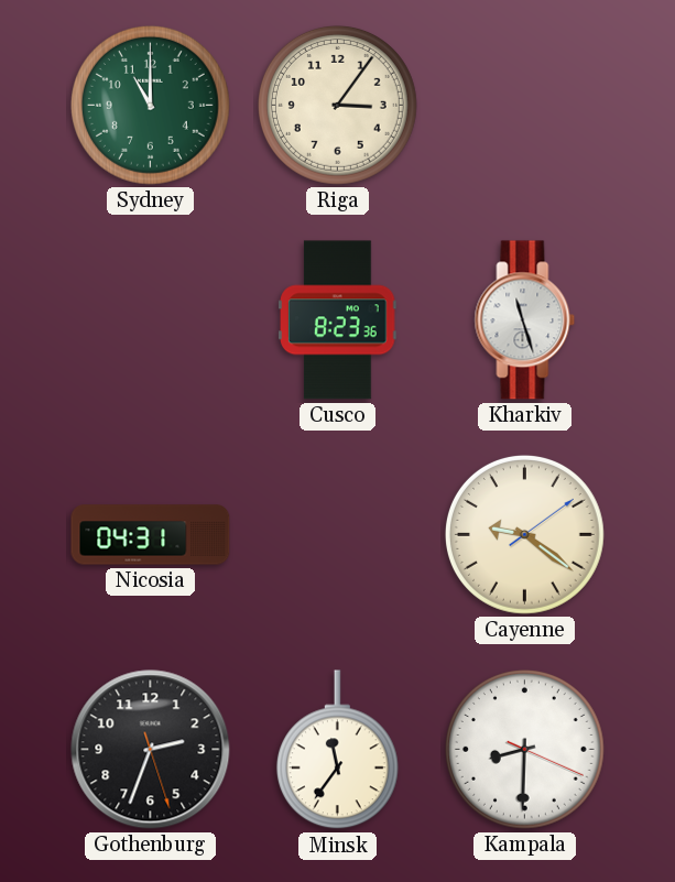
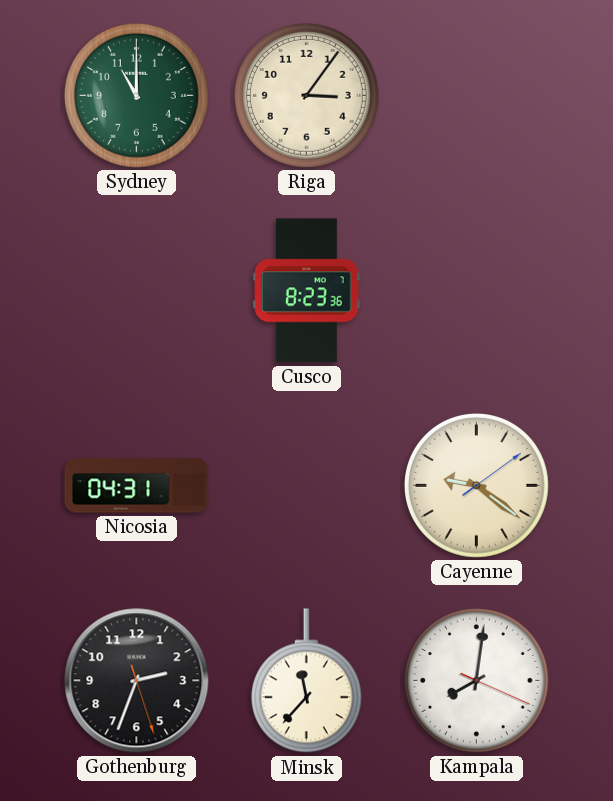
Kharkiv: 11:27 -> none (525, 320)
Minsk: 11:36 -> 11:37 (306, 681)
Kampala: 8:30 -> 8:01 (476, 680)
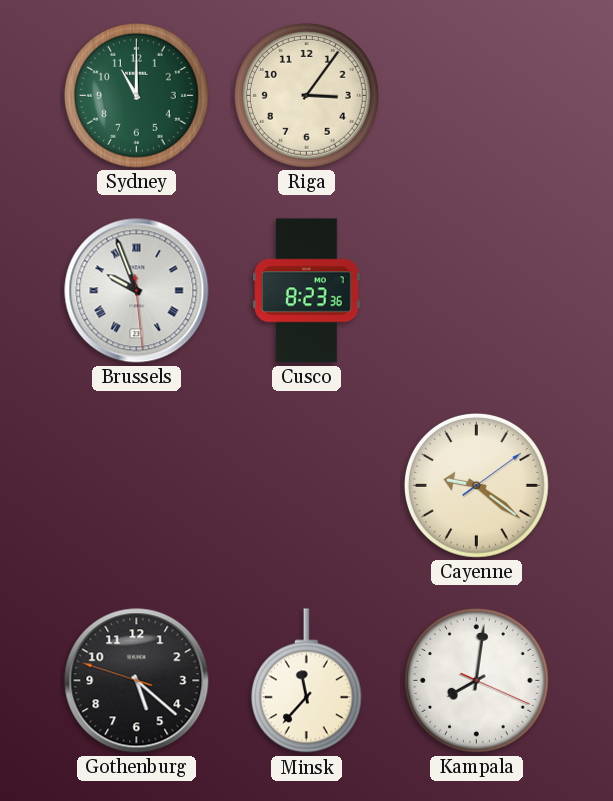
Brussels: none -> 9:56 (137, 291)
Nicosia: 04:31 -> none (137, 486)
Gothenburg: 2:33 -> 5:21 (137, 681)
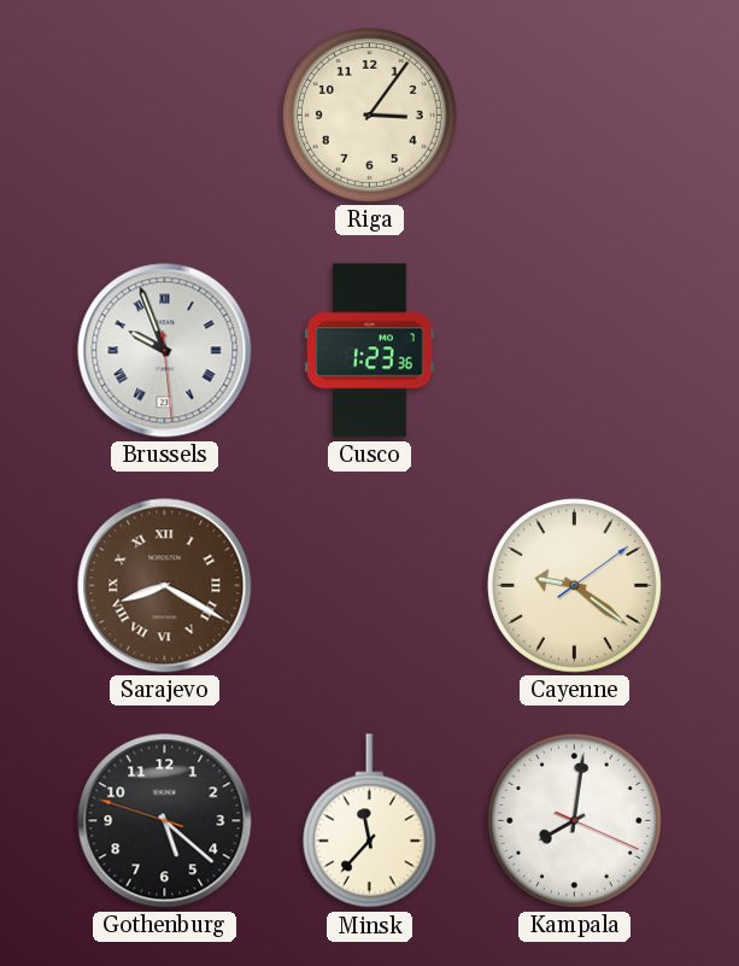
Sydney: 11:00 -> none (136, 95)
Cusco: 8:23 -> 1:23 (370, 351)
Sarajevo: none -> 8:20 (165, 586)
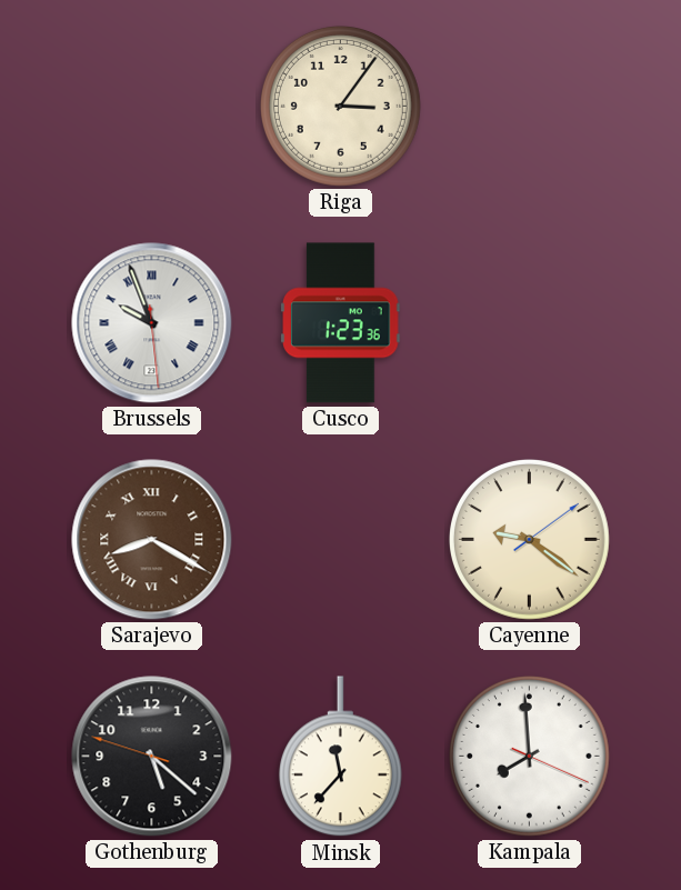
Kampala: 8:01 -> 7:59 (529, 756)
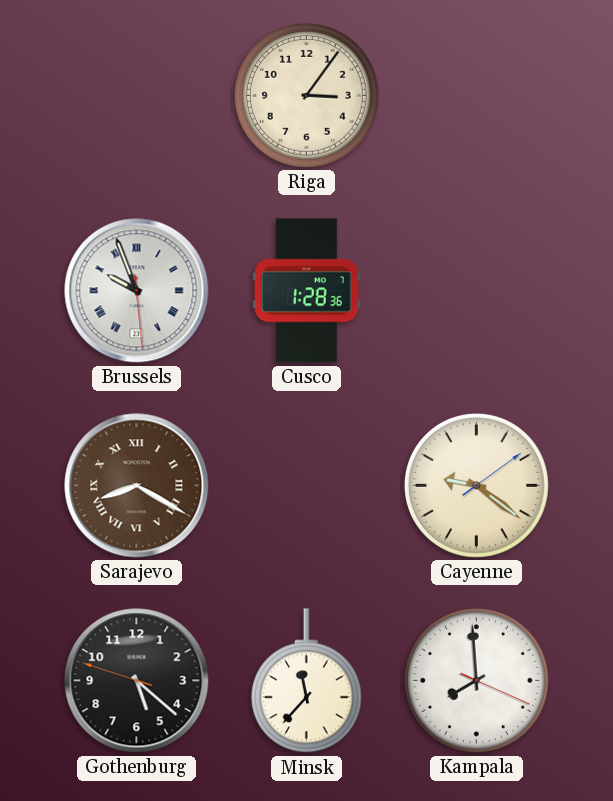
Cusco: 1:23 -> 1:28 (307, 291)
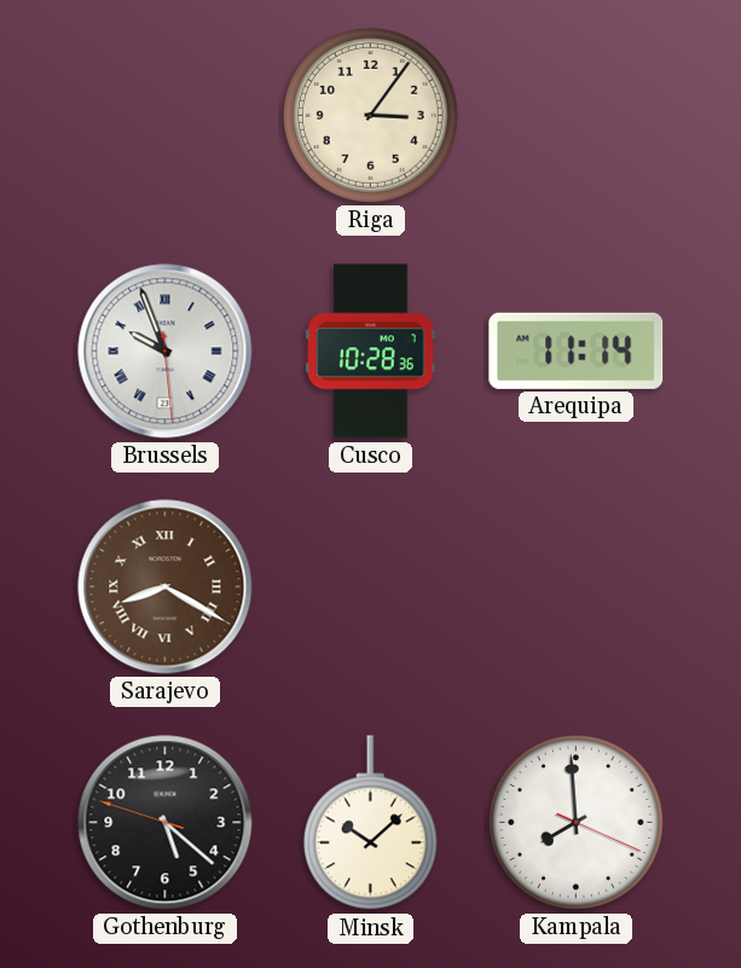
Cusco: 1:28 -> 10:28 (371, 352)
Arequipa: none -> 11:14 (577, 350)
Cayenne: 9:21 -> none (476, 485)
Minsk: 11:37 -> 10:08 (370, 823)
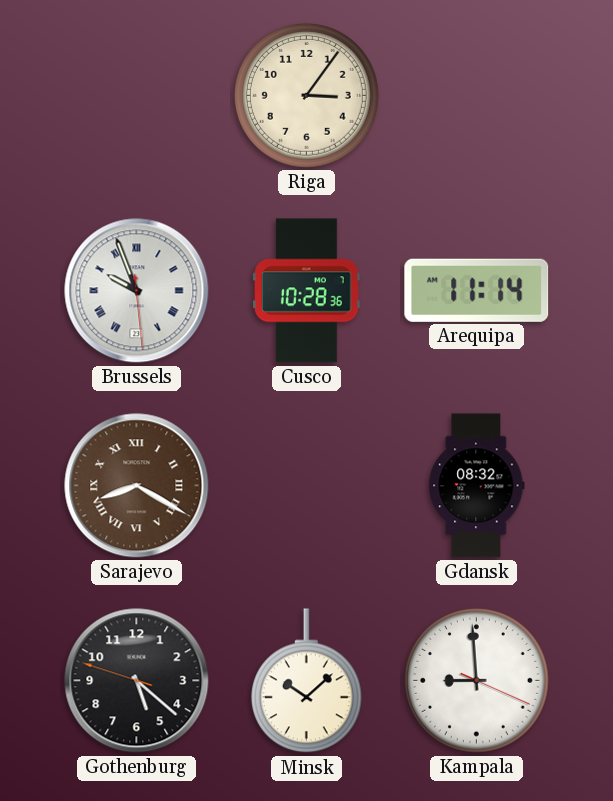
Gdansk: none -> 08:32 (477, 486)
Kampala: 7:59 -> 8:59 (476, 680)
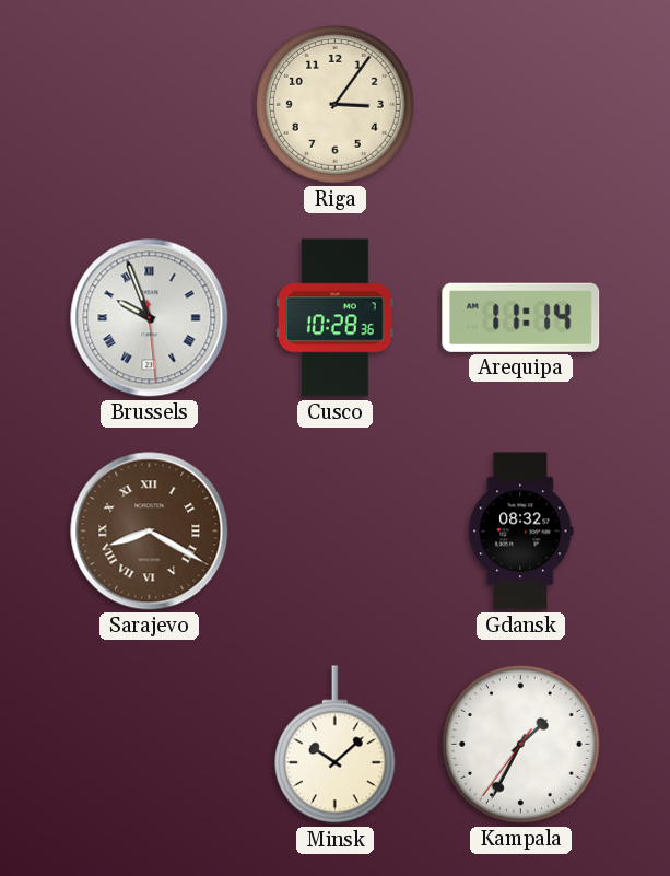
Gothenburg: 5:21 -> none (137, 681)
Kampala: 8:59 -> 1:34 (520, 744)
